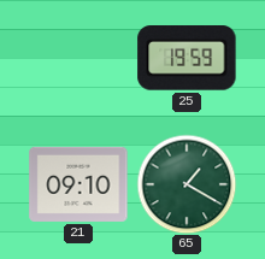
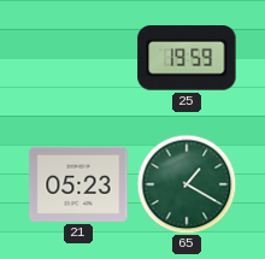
21: 09:10 -> 05:23 (78, 184)
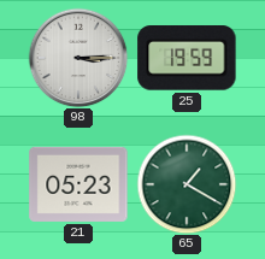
98: none -> 3:15 (78, 58)
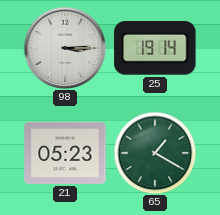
25: 19:59 -> 19:14 (155, 49)
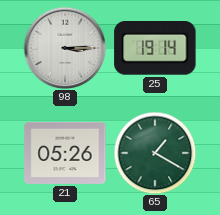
21: 05:23 -> 05:26 (65, 153)
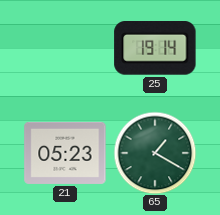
98: 3:15 -> none (65, 48)
21: 05:26 -> 05:23 (65, 153)
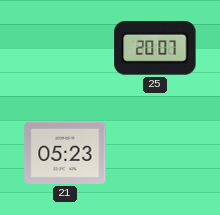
25: 19:14 -> 20:07 (155, 49)
65: 1:20 -> none (155, 153)
